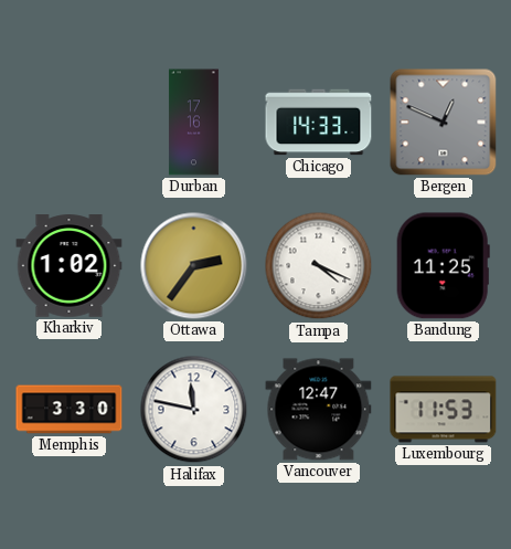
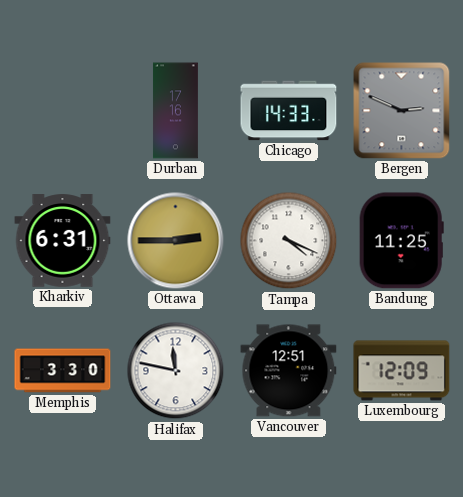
Bergen: 12:49 -> 2:49 (402, 111)
Kharkiv: 1:02 -> 6:31 (63, 241)
Ottawa: 2:36 -> 2:45 (176, 241)
Vancouver: 12:47 -> 12:51 (289, 371)
Luxembourg: 11:53 -> 12:09 (402, 371)
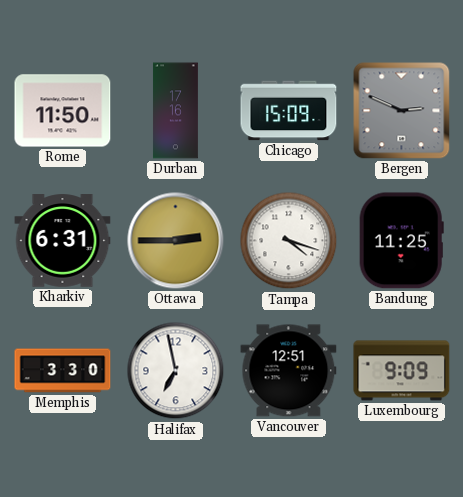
Rome: none -> 11:50 (63, 111)
Chicago: 14:33 -> 15:09 (289, 111)
Tampa: 4:19 -> 4:18 (289, 241)
Halifax: 11:47 -> 6:58 (176, 371)
Luxembourg: 12:09 -> 9:09 (402, 371)
